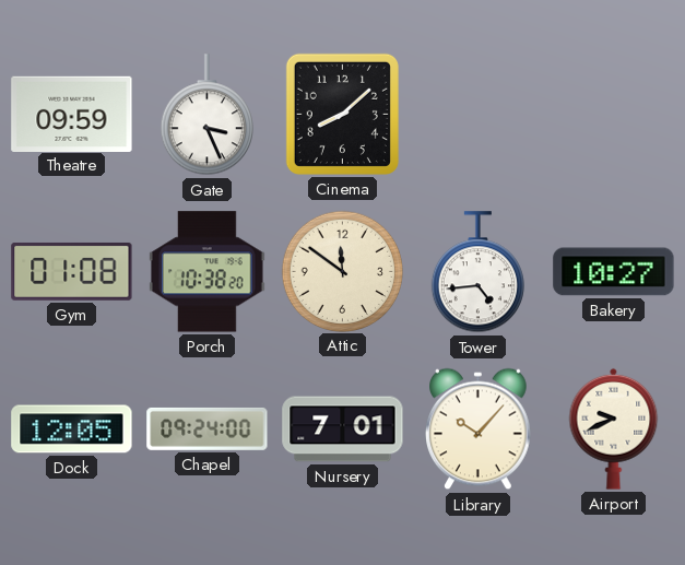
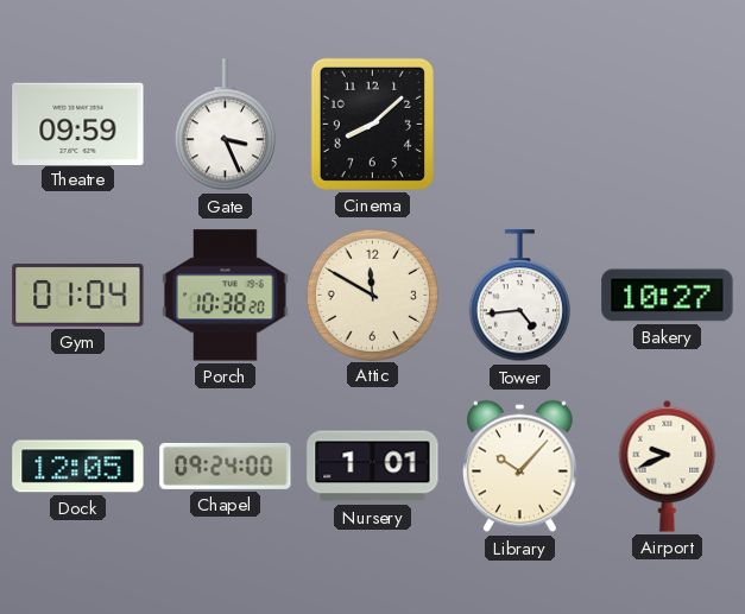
Gym: 01:08 -> 01:04 (78, 295)
Attic: 11:51 -> 11:50 (372, 295)
Nursery: 7:01 -> 1:01 (373, 467)
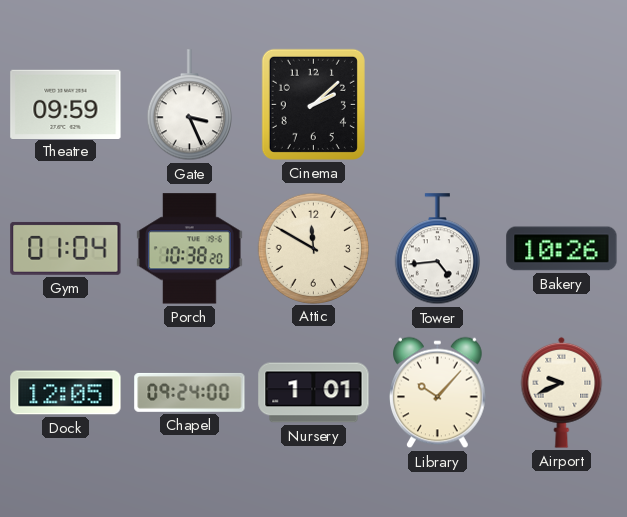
Cinema: 8:08 -> 2:08 (313, 104)
Bakery: 10:27 -> 10:26 (562, 249)
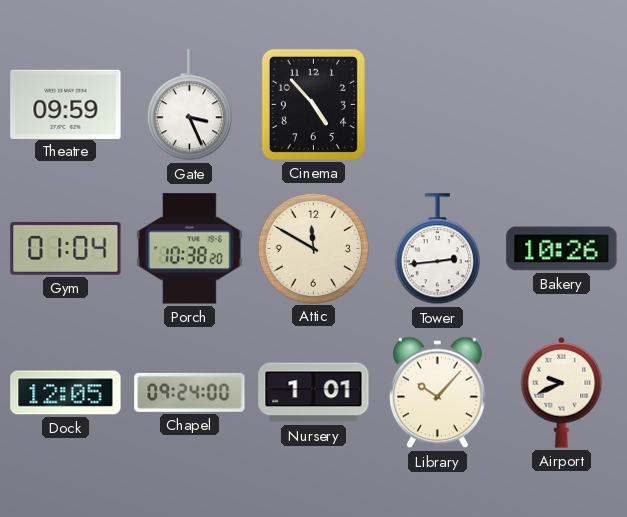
Cinema: 2:08 -> 4:53 (313, 104)
Tower: 4:44 -> 2:44 (437, 249)
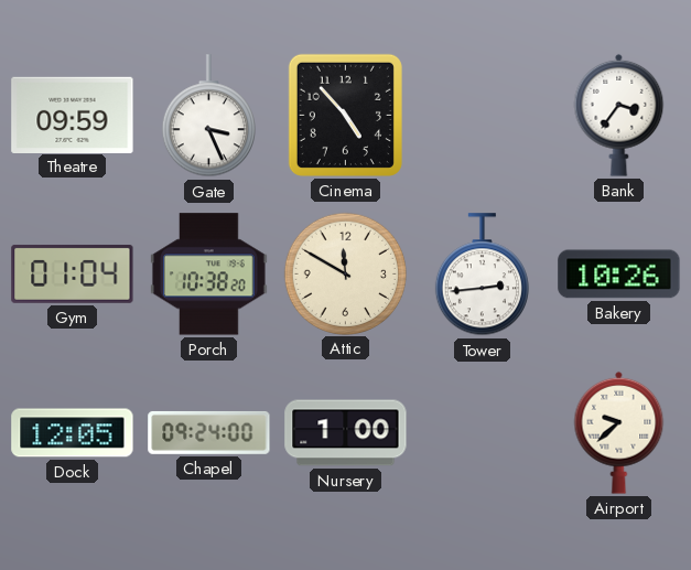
Bank: none -> 3:36 (619, 115)
Nursery: 1:01 -> 1:00 (346, 433)
Library: 10:07 -> none (438, 393)
Airport: 9:41 -> 9:38 (619, 432)
